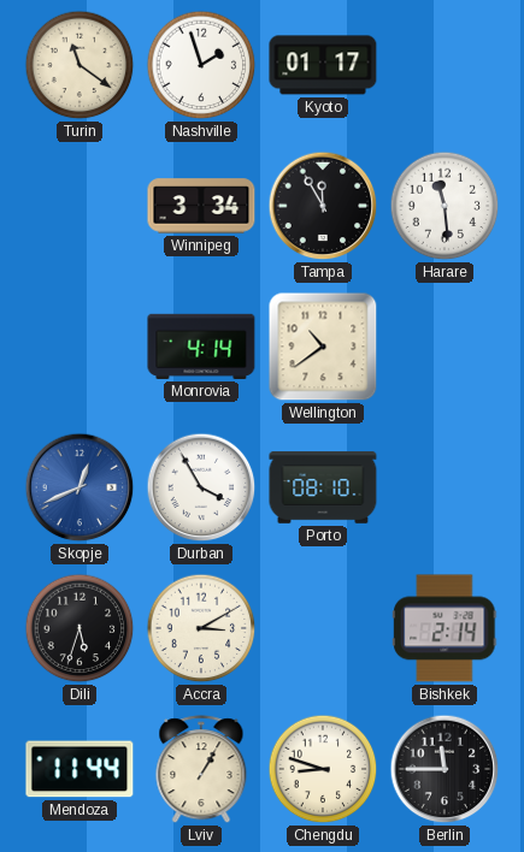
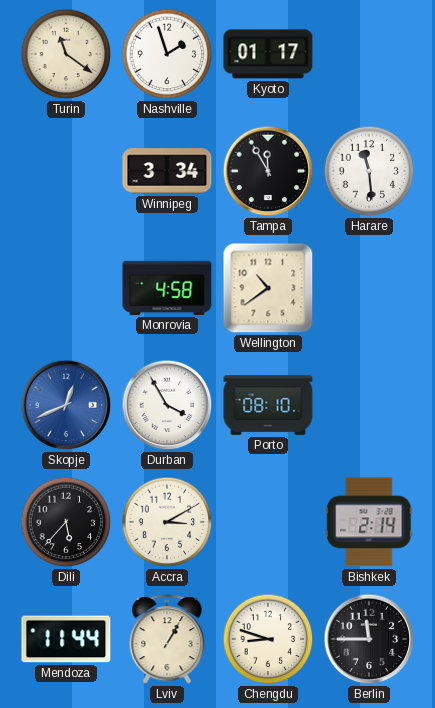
Monrovia: 4:14 -> 4:58 (167, 288)
Dili: 5:33 -> 5:37 (66, 522)
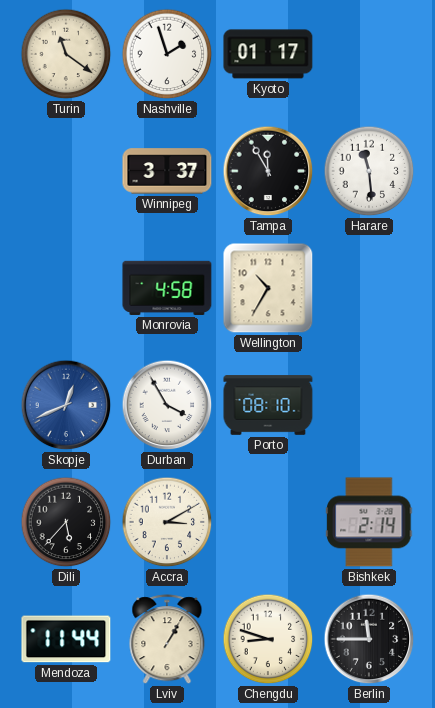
Winnipeg: 3:34 -> 3:37 (167, 171)
Wellington: 10:39 -> 10:35 (268, 288)
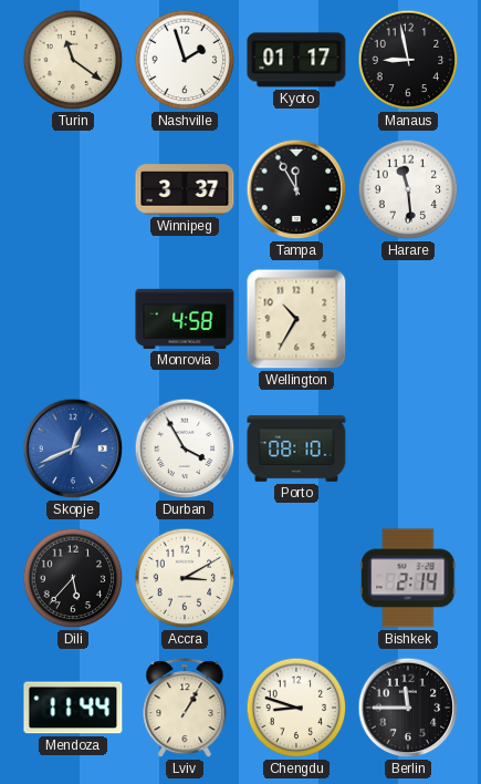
Manaus: none -> 8:58 (408, 60)
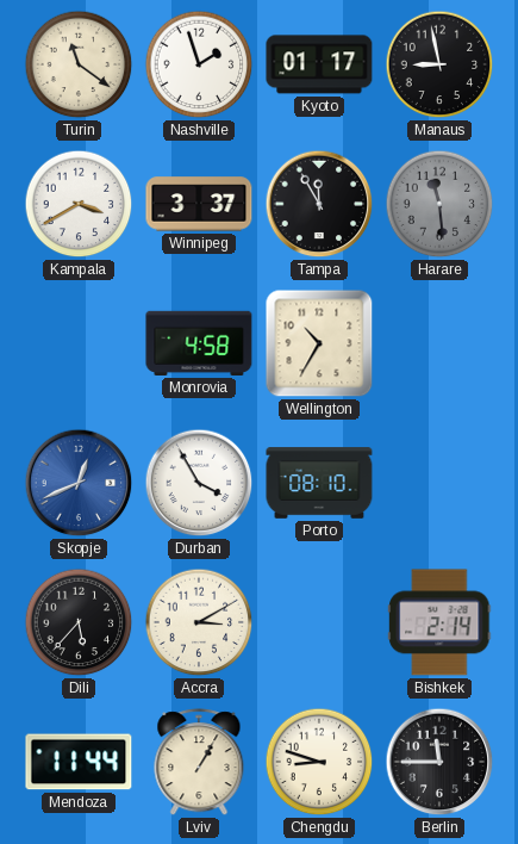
Kampala: none -> 3:40 (79, 204)
Harare dial: white -> grey (439, 204)
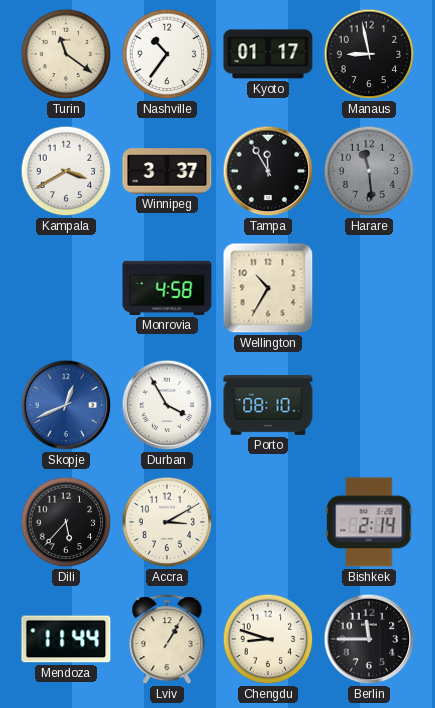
Nashville: 1:57 -> 10:36 (167, 54)
